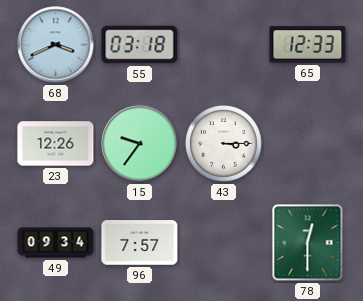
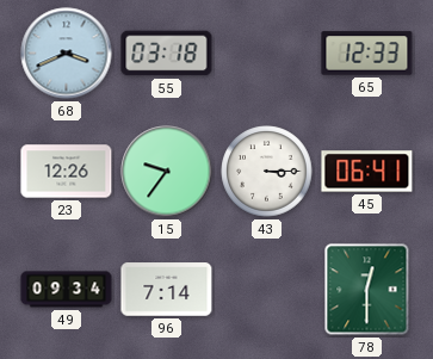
45: none -> 06:41 (367, 172)
96: 7:57 -> 7:14 (167, 290)
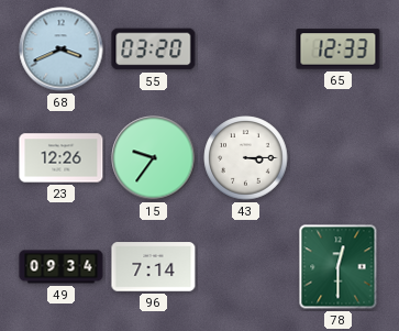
55: 03:18 -> 03:20 (154, 49)
45: 06:41 -> none (367, 172)
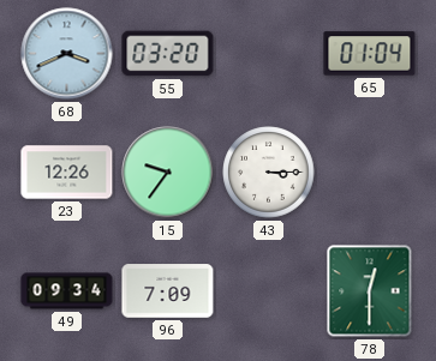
65: 12:33 -> 01:04 (370, 54)
96: 7:14 -> 7:09 (168, 291)
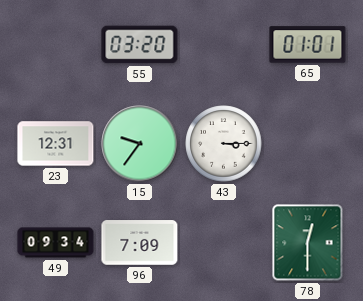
68: 3:41 -> none (67, 54)
65: 01:04 -> 01:01 (308, 45)
23: 12:26 -> 12:31 (56, 144)
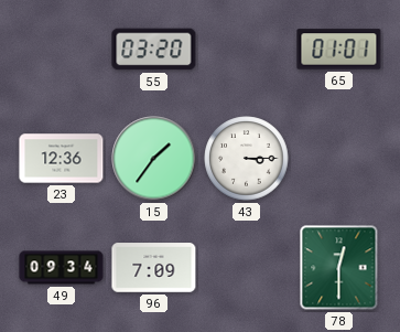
23: 12:31 -> 12:36 (62, 159)
15: 9:36 -> 1:36 (154, 159)
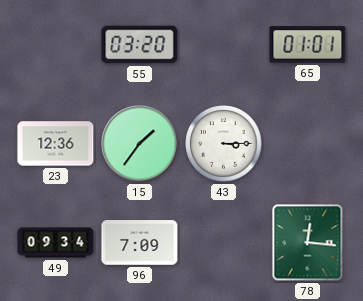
78: 12:30 -> 12:16 (308, 243)
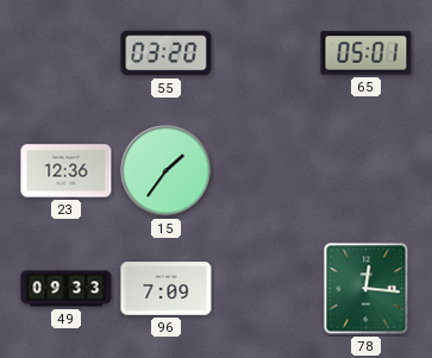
65: 01:01 -> 05:01 (367, 54)
43: 3:15 -> none (224, 144)
49: 09:34 -> 09:33 (67, 289)
